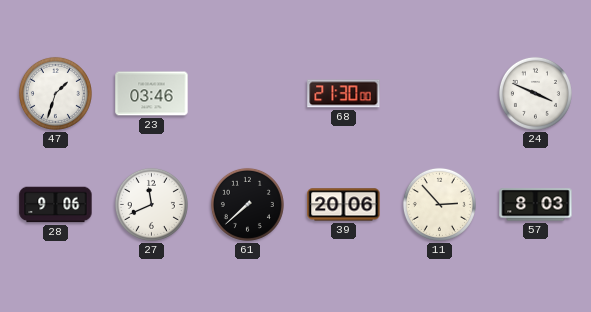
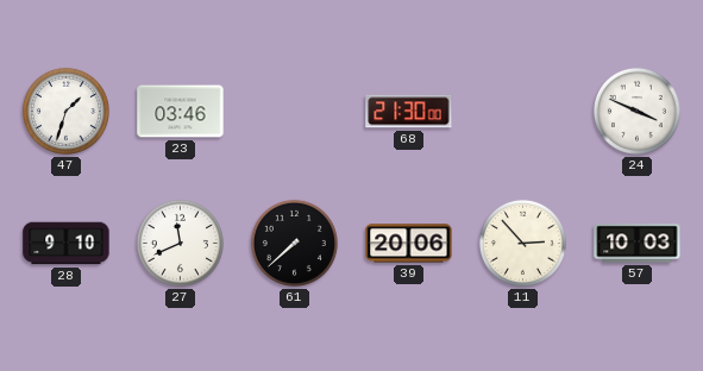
28: 9:06 -> 9:10 (67, 244)
57: 8:03 -> 10:03 (638, 244)
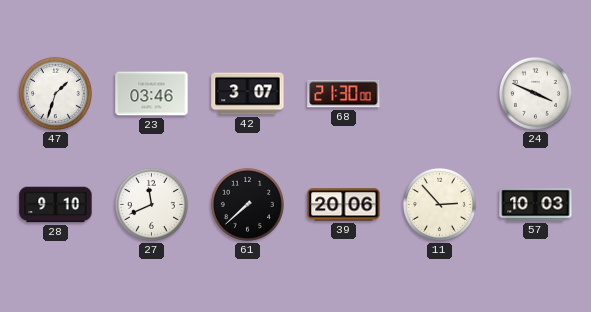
42: none -> 3:07 (248, 94)
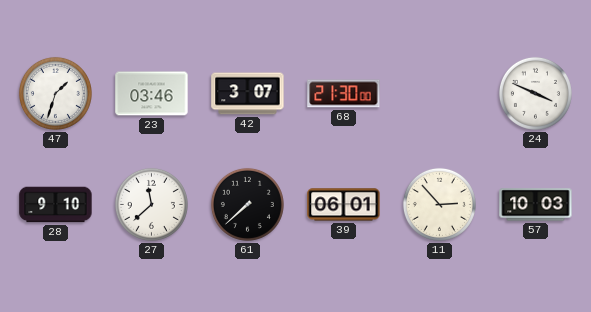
27: 11:41 -> 11:38 (151, 204)
39: 20:06 -> 06:01 (344, 205)
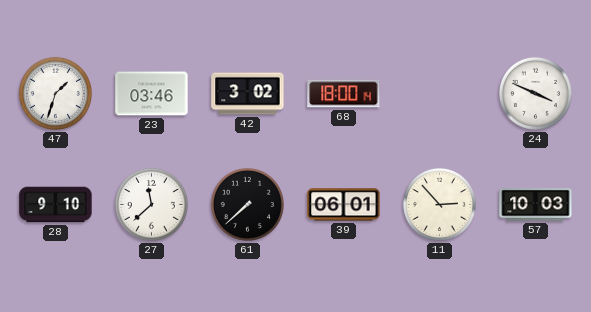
42: 3:07 -> 3:02 (248, 94)
68: 21:30 -> 18:00 (344, 94)
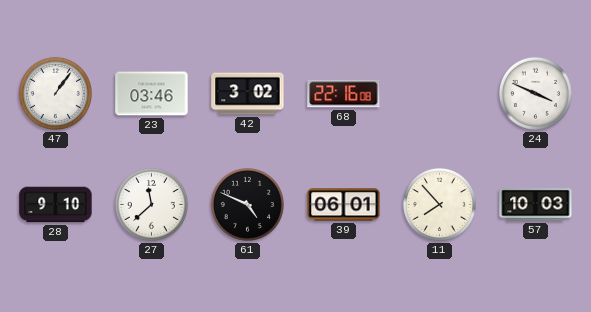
47: 1:33 -> 1:06 (55, 93)
68: 18:00 -> 22:16 (344, 94)
61: 7:38 -> 4:49 (247, 204)
11: 2:53 -> 7:53 (439, 204)
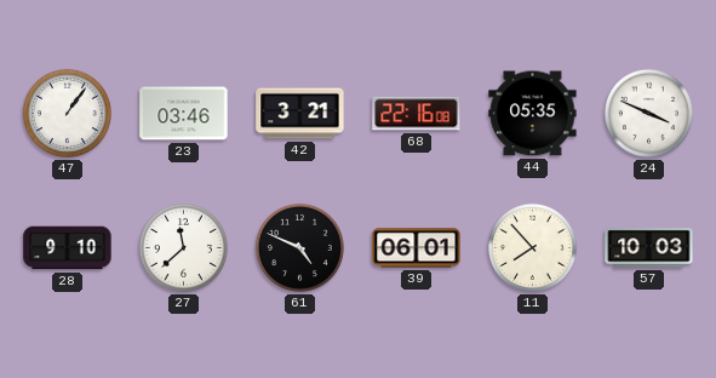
42: 3:02 -> 3:21 (300, 114)
44: none -> 05:35 (533, 114)
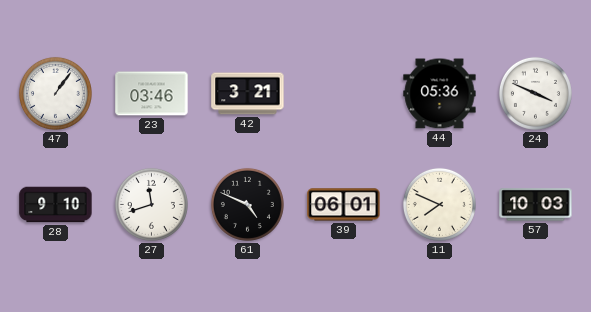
68: 22:16 -> none (417, 114)
44: 05:35 -> 05:36 (440, 94)
27: 11:38 -> 11:42 (151, 204)
11: 7:53 -> 7:49 (439, 204)
